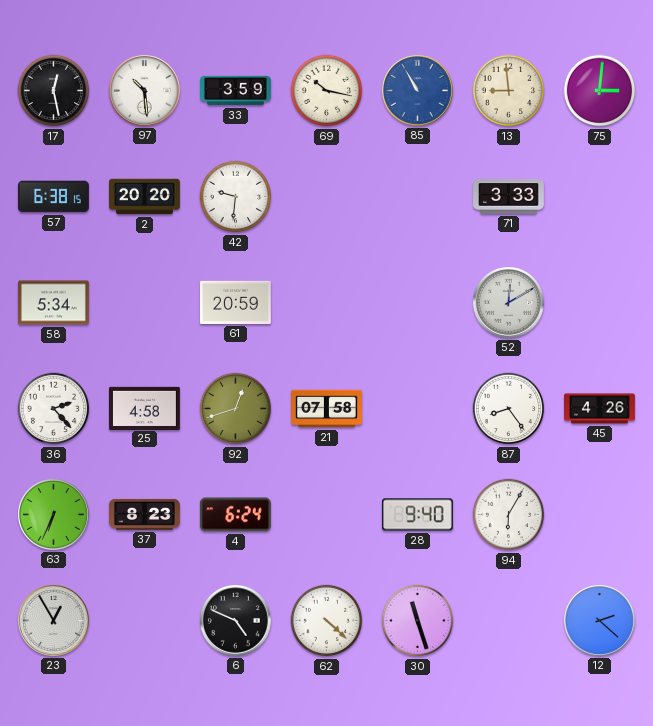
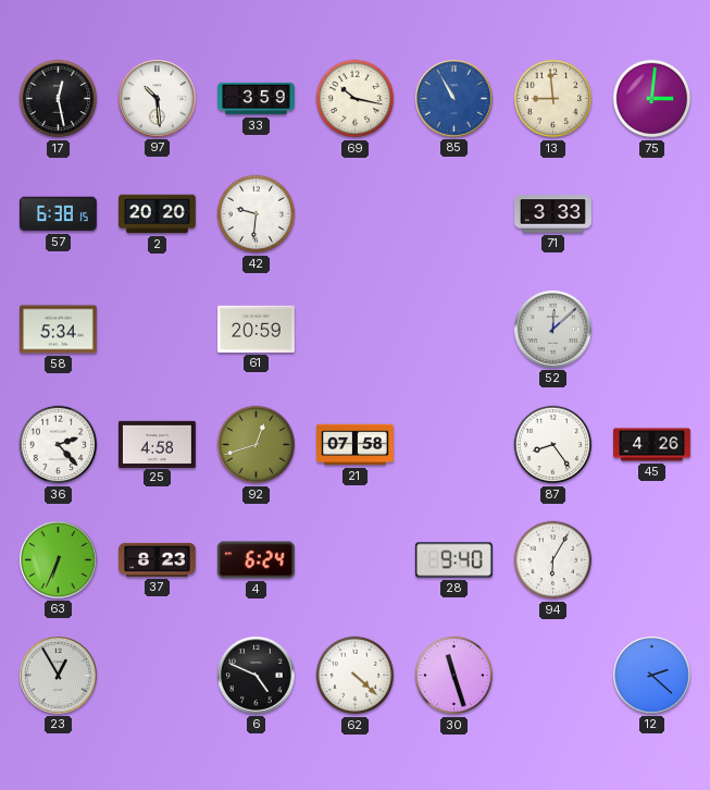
52: 12:10 -> 12:08 (553, 330)
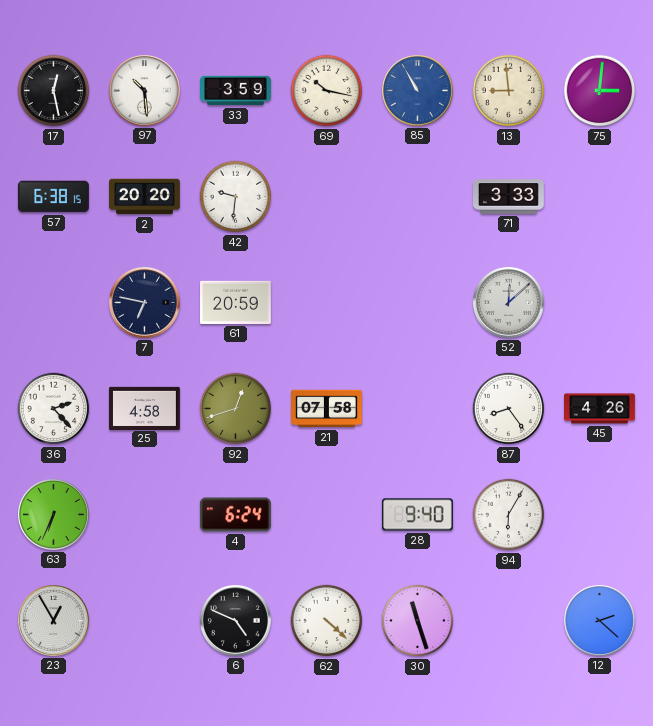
58: 5:34 -> none (59, 330)
7: none -> 6:47 (145, 303)
37: 8:23 -> none (158, 559)
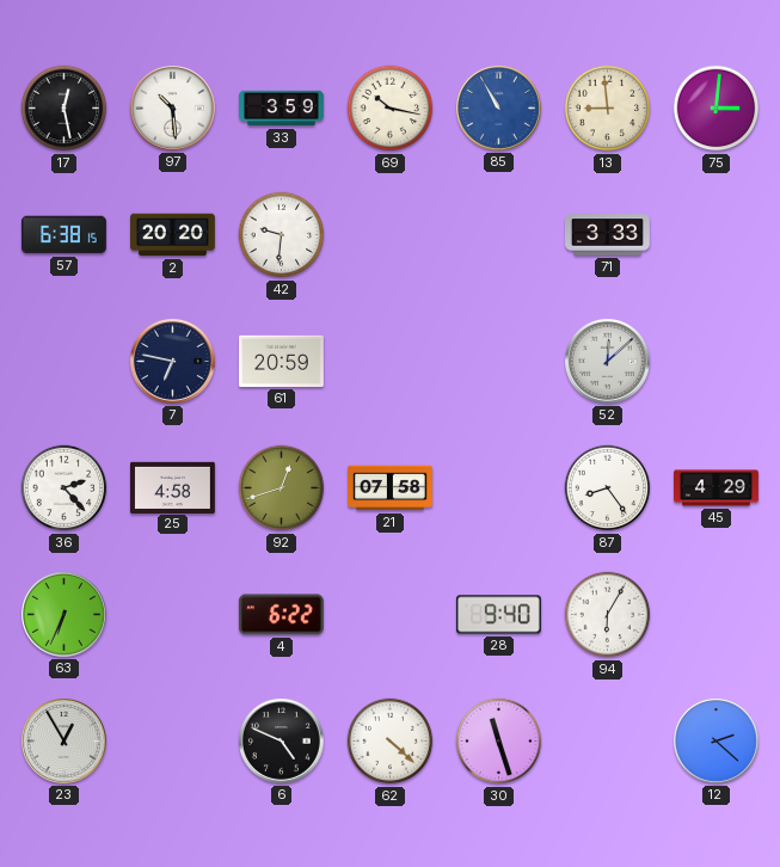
45: 4:26 -> 4:29 (717, 488)
4: 6:24 -> 6:22 (281, 615)
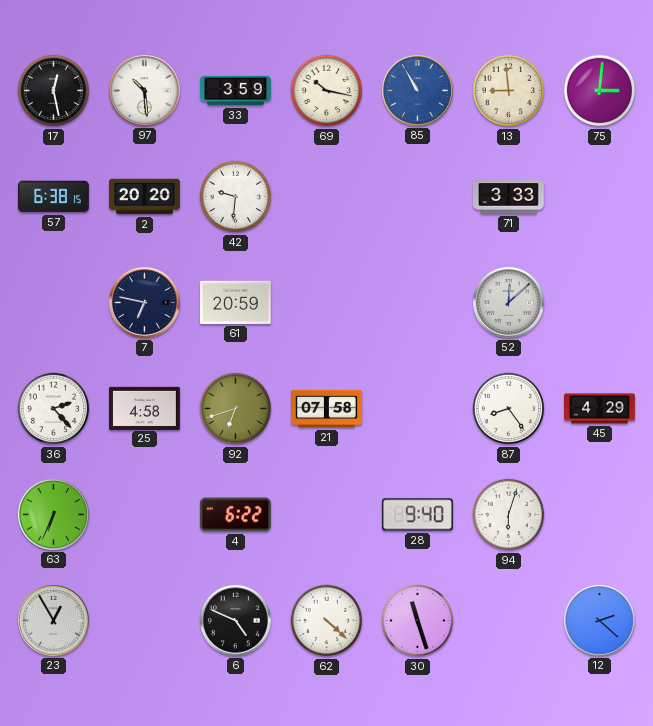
92: 12:42 -> 6:42 (236, 409)
94: 6:05 -> 6:03 (509, 515)
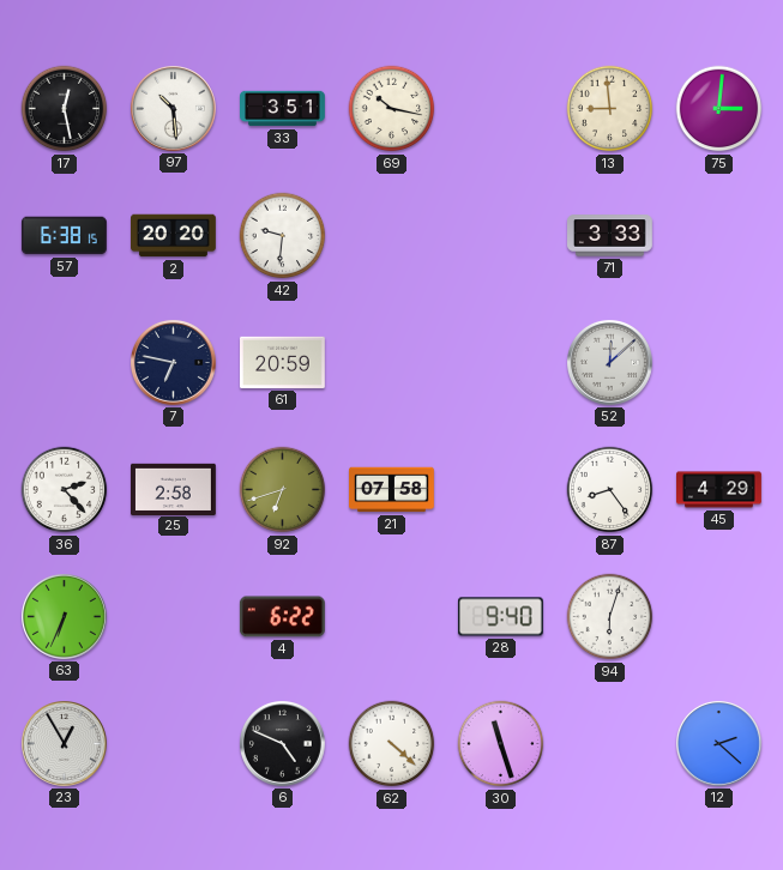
33: 3:59 -> 3:51 (283, 109)
85: 10:55 -> none (418, 91)
25: 4:58 -> 2:58 (174, 489)
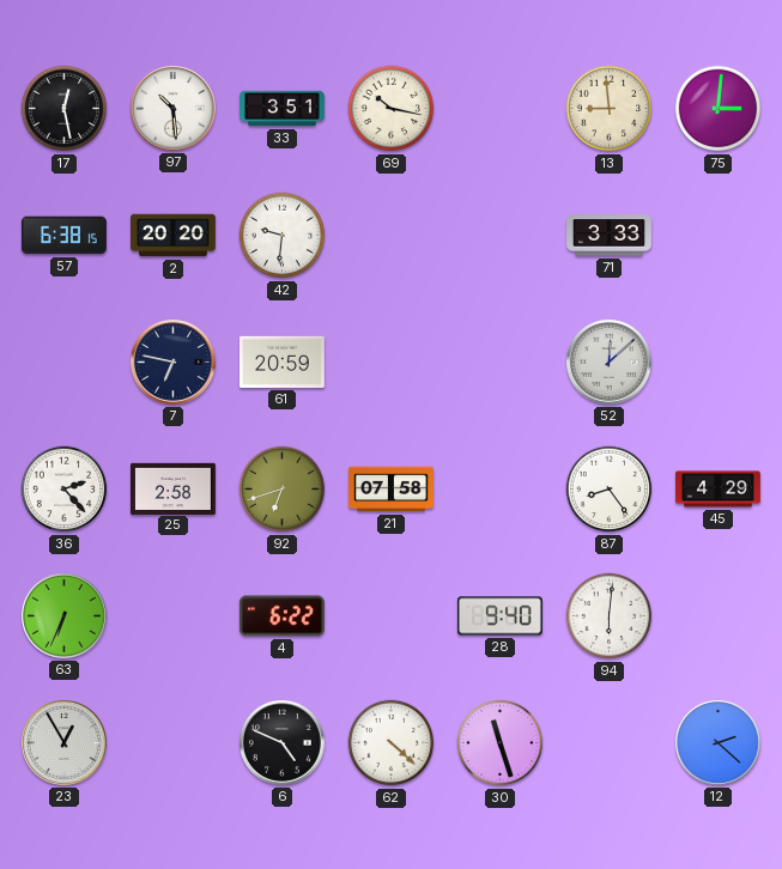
94: 6:03 -> 6:01 (610, 616)
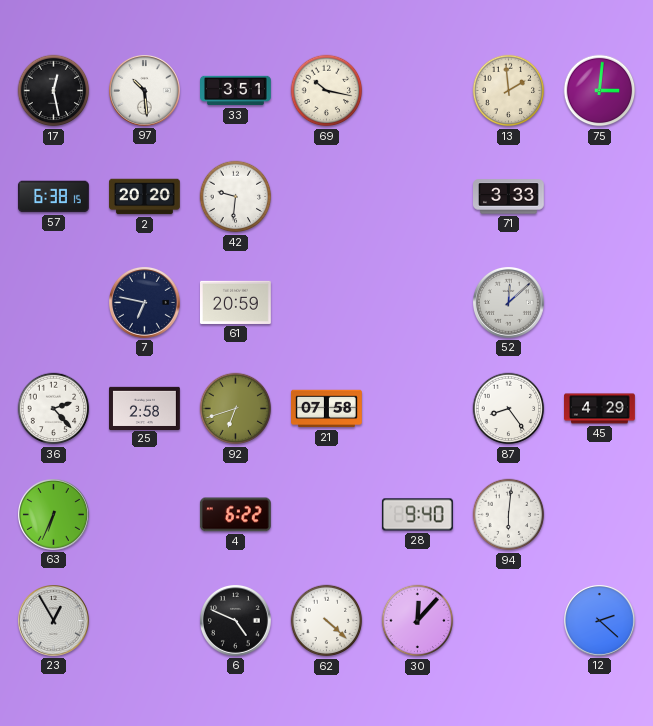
13: 8:59 -> 1:59 (509, 91)
30: 11:27 -> 12:07 (418, 621)
